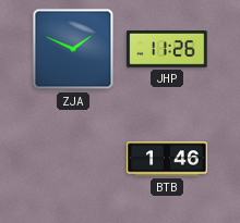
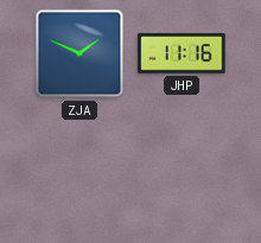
JHP: 11:26 -> 11:16 (182, 55)
BTB: 1:46 -> none (167, 159)
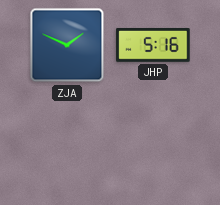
JHP: 11:16 -> 5:16 (153, 46)
